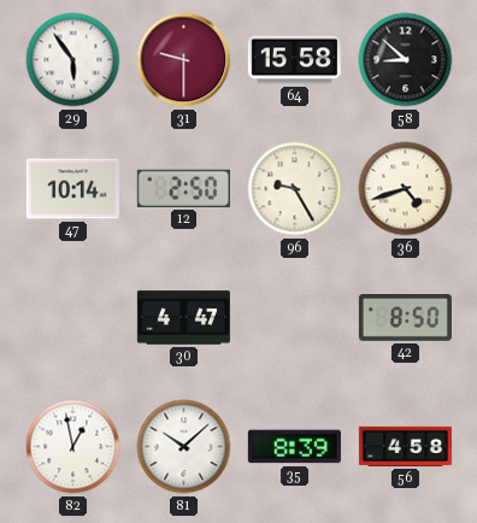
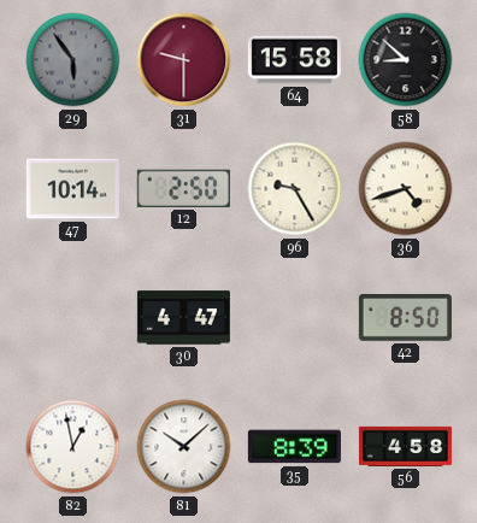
29 dial: white -> grey (73, 60)
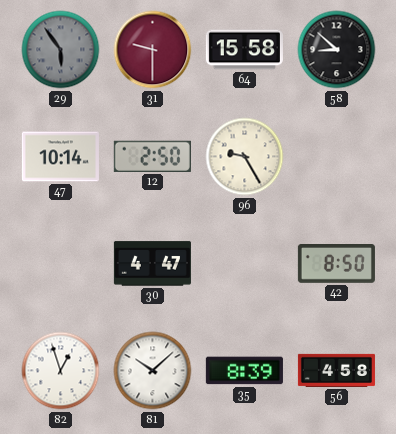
36: 4:42 -> none (406, 189)
82: 12:58 -> 12:57 (61, 371)
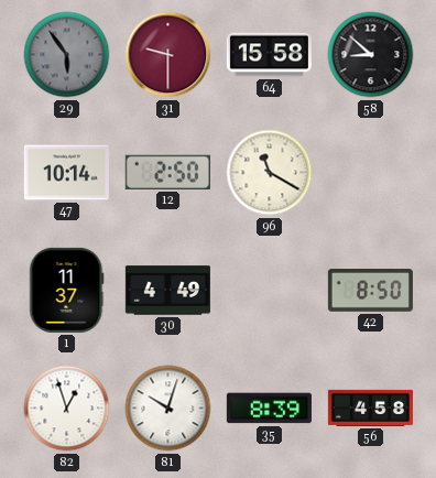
96: 9:25 -> 11:20 (270, 173)
1: none -> 11:37 (67, 290)
30: 4:47 -> 4:49 (167, 291)
81: 10:08 -> 10:03 (168, 409)
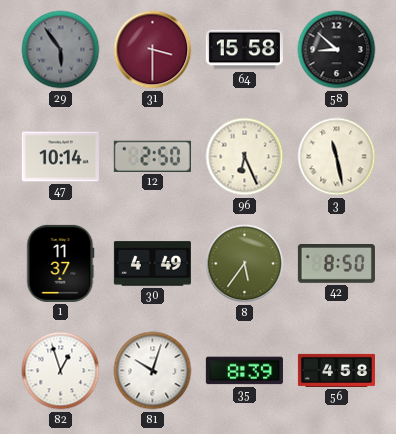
31: 9:30 -> 3:30 (153, 50)
96: 11:20 -> 6:26 (245, 157)
3: none -> 11:28 (337, 157)
8: none -> 5:36 (245, 264)
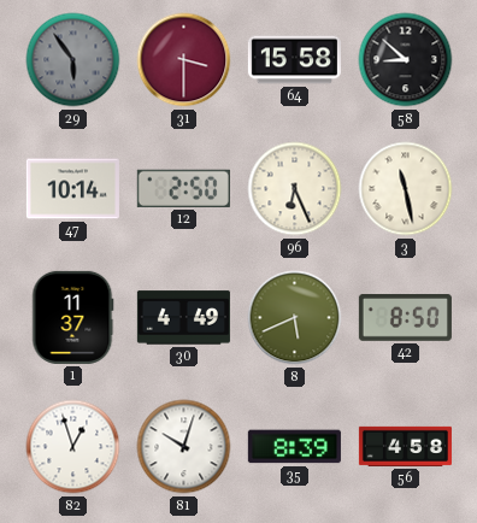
8: 5:36 -> 5:41 (295, 318)
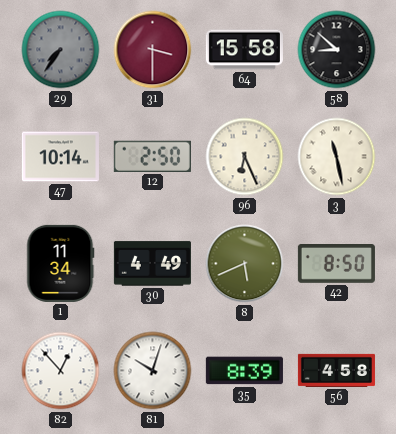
29: 5:54 -> 7:36 (61, 50)
1: 11:37 -> 11:34 (61, 263)
82: 12:57 -> 12:53 (61, 371)
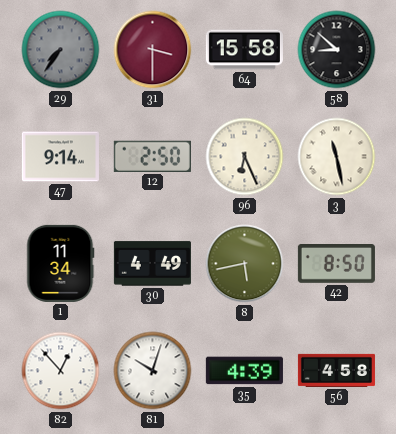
47: 10:14 -> 9:14 (60, 157)
8: 5:41 -> 5:43 (245, 264)
35: 8:39 -> 4:39 (244, 371)
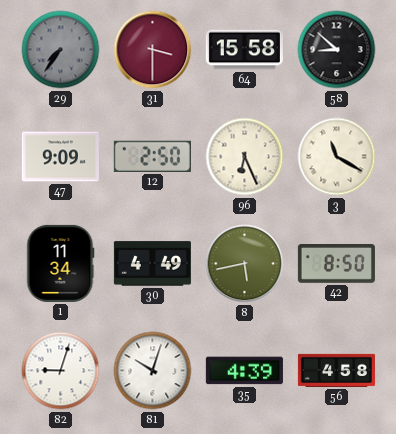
47: 9:14 -> 9:09 (60, 157)
3: 11:28 -> 11:20 (337, 157)
82: 12:53 -> 9:03 (61, 371)
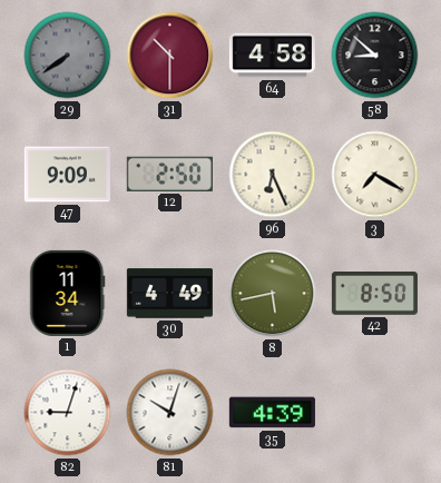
29: 7:36 -> 7:39 (68, 56)
31: 3:30 -> 10:30 (170, 56)
64: 15:58 -> 4:58 (272, 56)
3: 11:20 -> 7:20 (375, 175)
56: 4:58 -> none (336, 370)
